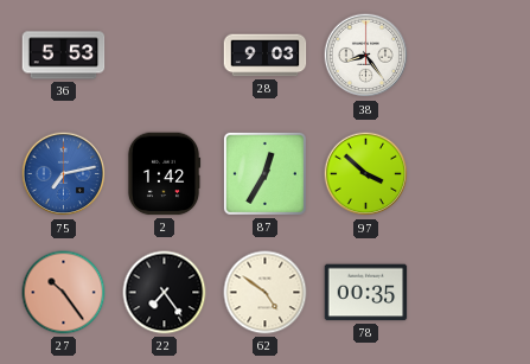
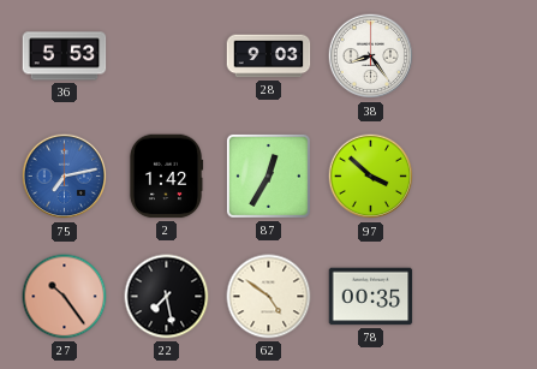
22: 7:24 -> 7:28 (167, 297)
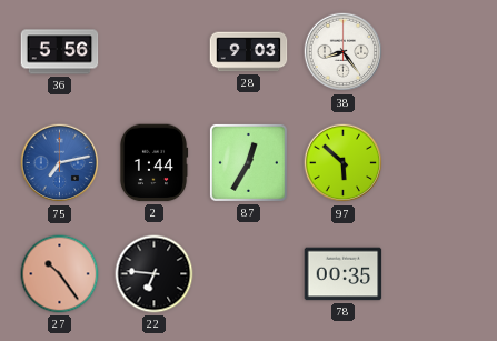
36: 5:53 -> 5:56 (60, 52)
2: 1:42 -> 1:44 (153, 163)
97: 3:52 -> 5:52 (344, 163)
22: 7:28 -> 6:46 (155, 274)
62: 4:51 -> none (269, 297)
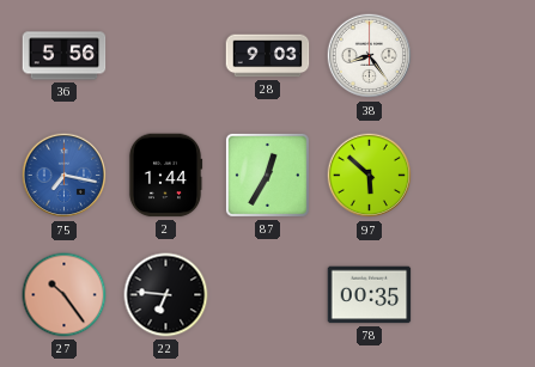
75: 7:13 -> 7:17 (65, 176)
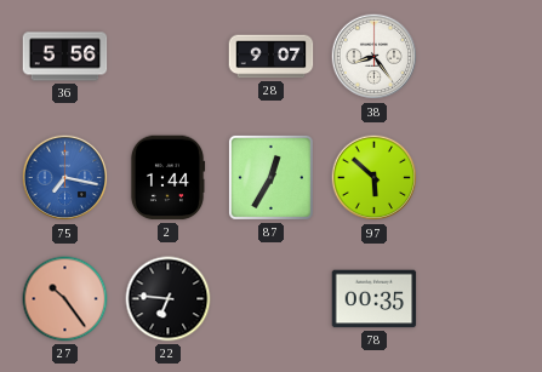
28: 9:03 -> 9:07 (272, 57)
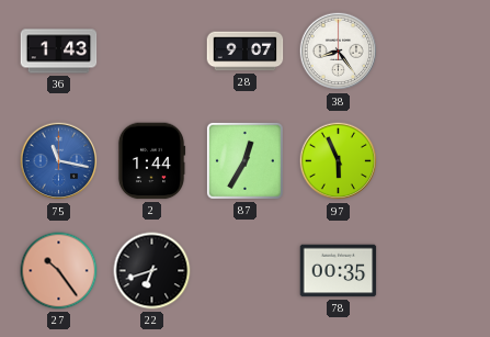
36: 5:56 -> 1:43 (59, 52)
75: 7:17 -> 11:17 (59, 161)
97: 5:52 -> 5:56 (339, 161)
22: 6:46 -> 6:42 (152, 271)
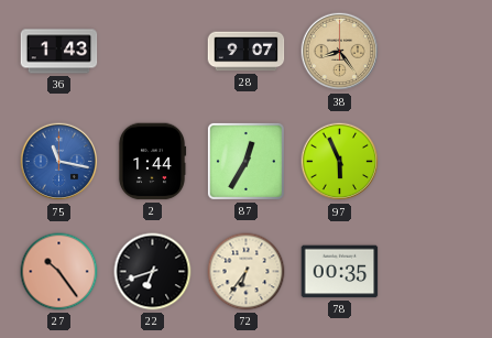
38 dial: white -> champagne (340, 52)
72: none -> 6:36 (247, 272)
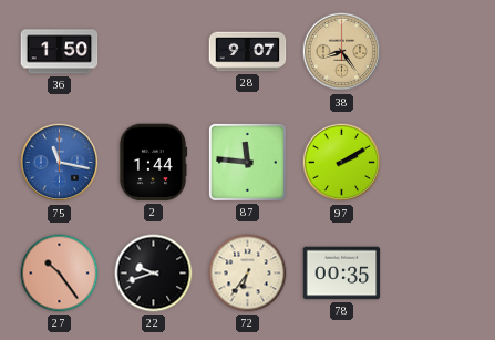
36: 1:43 -> 1:50 (60, 52)
87: 12:35 -> 11:46 (247, 162)
97: 5:56 -> 2:10 (342, 163)
22: 6:42 -> 9:42 (154, 274)
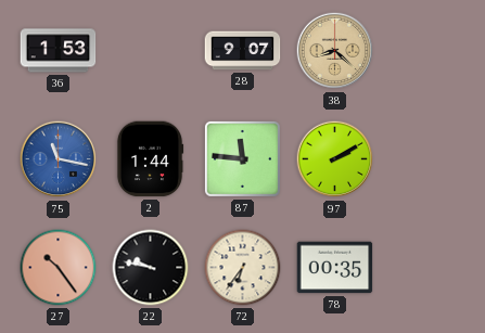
36: 1:50 -> 1:53 (59, 51)
38: 8:24 -> 8:22 (335, 51)
22: 9:42 -> 9:47 (151, 268)
